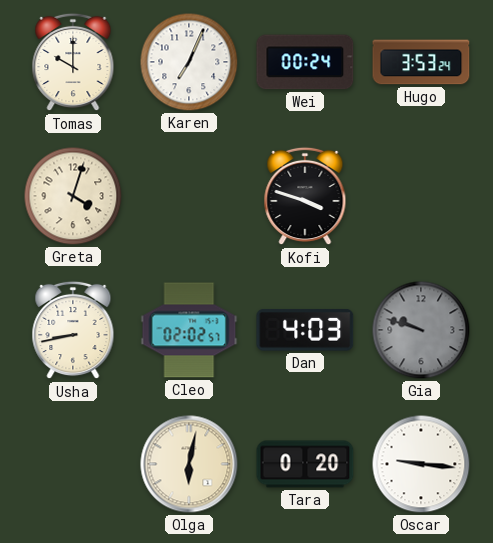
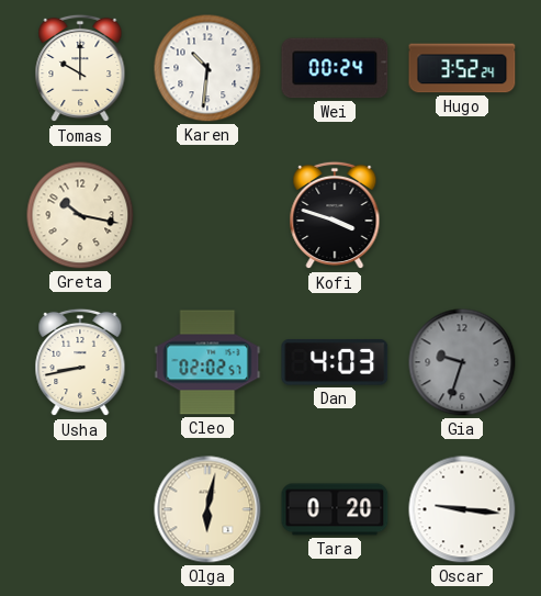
Karen: 7:04 -> 10:31 (207, 68)
Hugo: 3:53 -> 3:52 (462, 68)
Greta: 4:03 -> 10:17 (80, 215)
Gia: 9:48 -> 9:33 (462, 362)
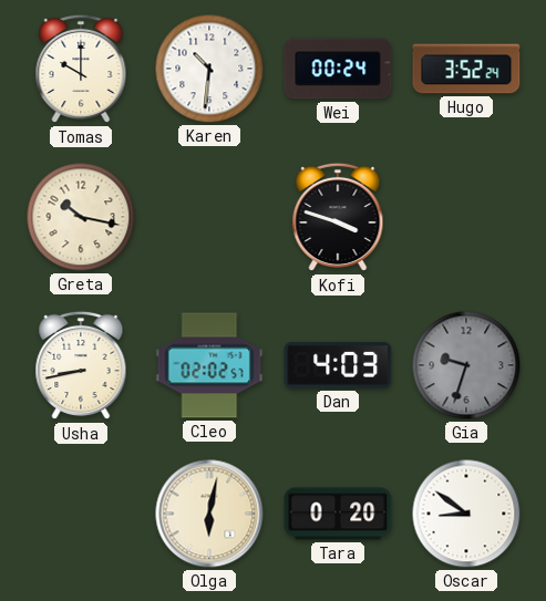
Oscar: 9:16 -> 8:51 (466, 514)
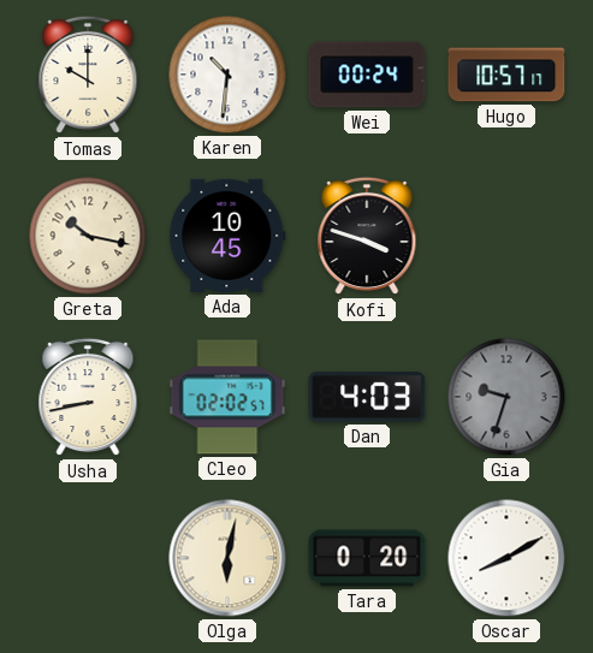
Hugo: 3:52 -> 10:57 (506, 75)
Ada: none -> 10:45 (227, 236)
Oscar: 8:51 -> 8:10 (506, 558)
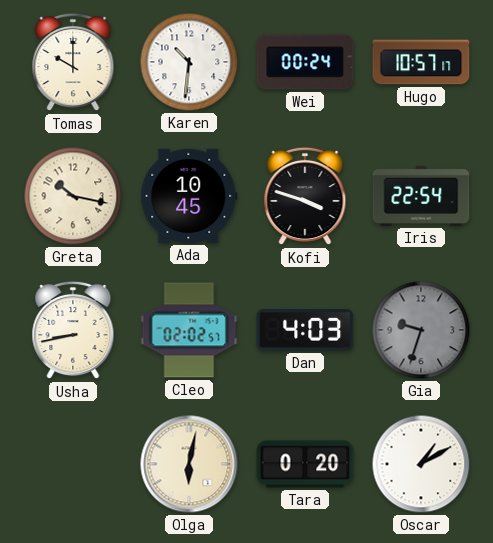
Iris: none -> 22:54 (421, 196)
Oscar: 8:10 -> 1:10 (421, 464)
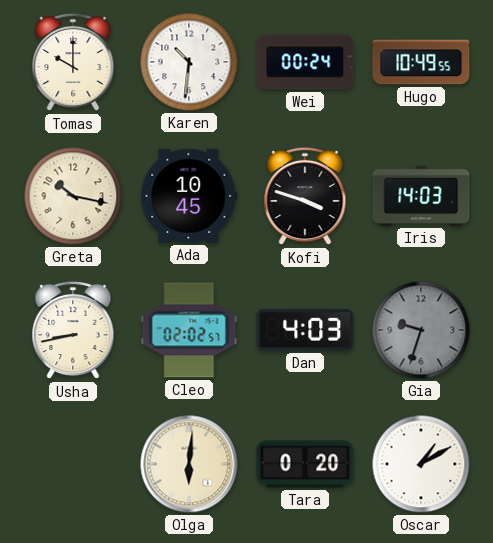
Hugo: 10:57 -> 10:49 (421, 62)
Iris: 22:54 -> 14:03 (421, 196)
Olga: 6:02 -> 6:01 (189, 464)
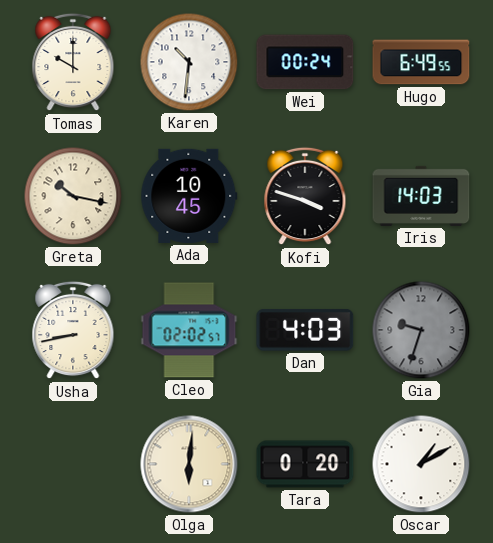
Hugo: 10:49 -> 6:49 (421, 62)
